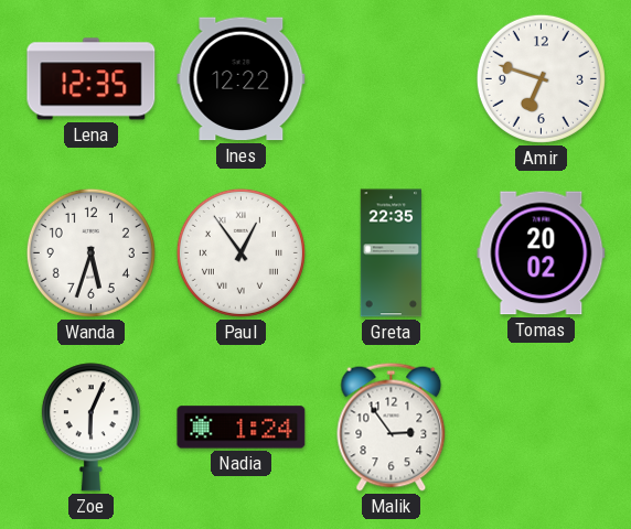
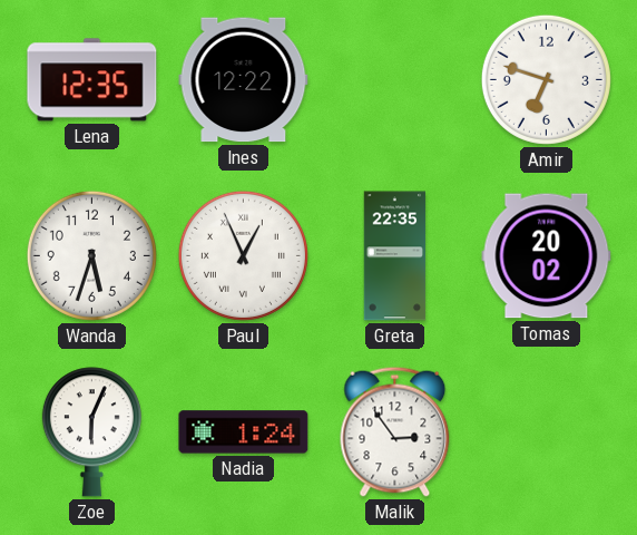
Paul: 12:54 -> 12:56 (243, 255)
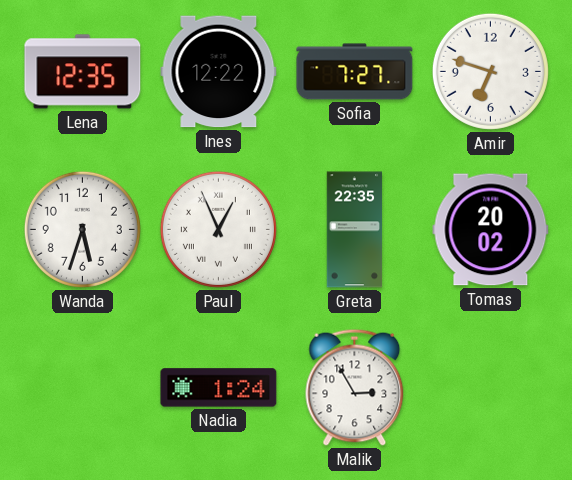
Sofia: none -> 7:27 (355, 72)
Zoe: 6:04 -> none (91, 432)
Malik: 2:54 -> 2:55 (355, 387)
